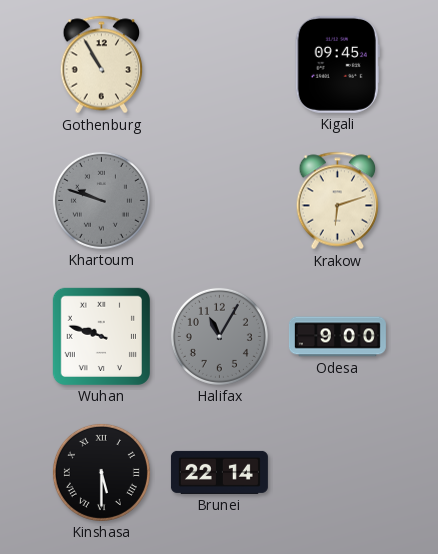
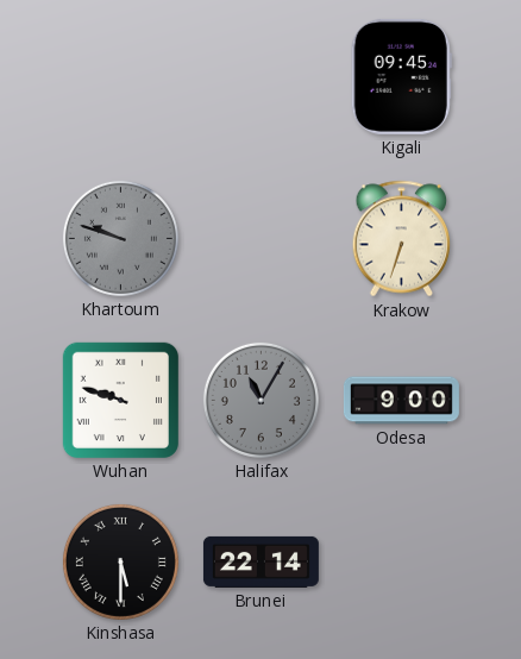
Gothenburg: 10:55 -> none (102, 65)
Krakow: 6:12 -> 6:33 (402, 239)
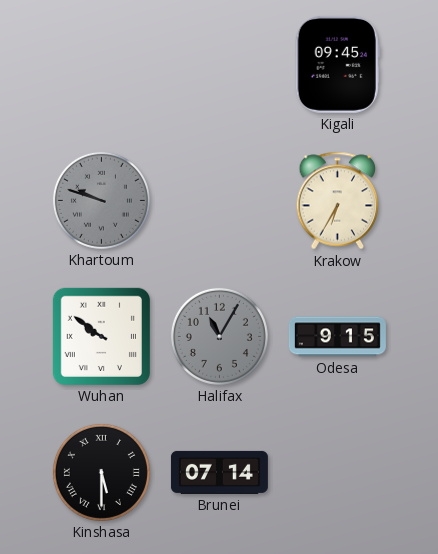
Krakow: 6:33 -> 6:35 (338, 201)
Wuhan: 9:48 -> 9:51 (101, 336)
Odesa: 9:00 -> 9:15 (337, 337)
Brunei: 22:14 -> 07:14 (219, 472)
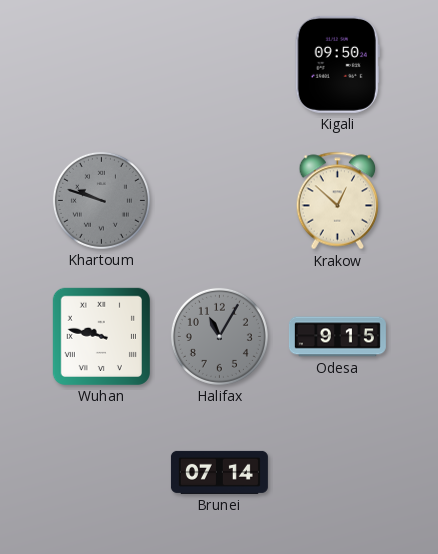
Kigali: 09:45 -> 09:50 (337, 64)
Krakow: 6:35 -> 12:52 (338, 201)
Wuhan: 9:51 -> 9:47 (101, 336)
Kinshasa: 5:30 -> none (101, 472)
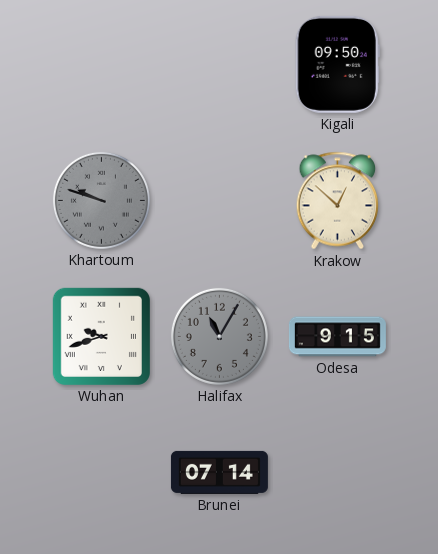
Wuhan: 9:47 -> 9:42 (101, 336)
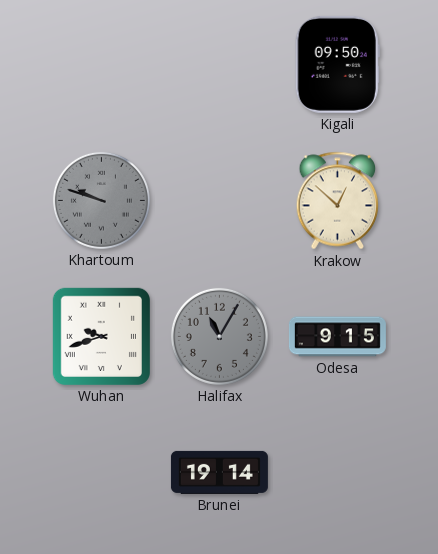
Brunei: 07:14 -> 19:14 (219, 472)
